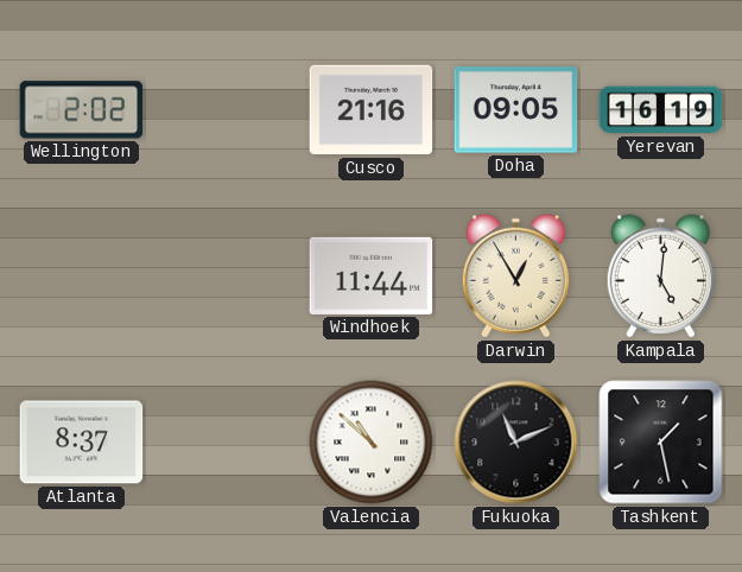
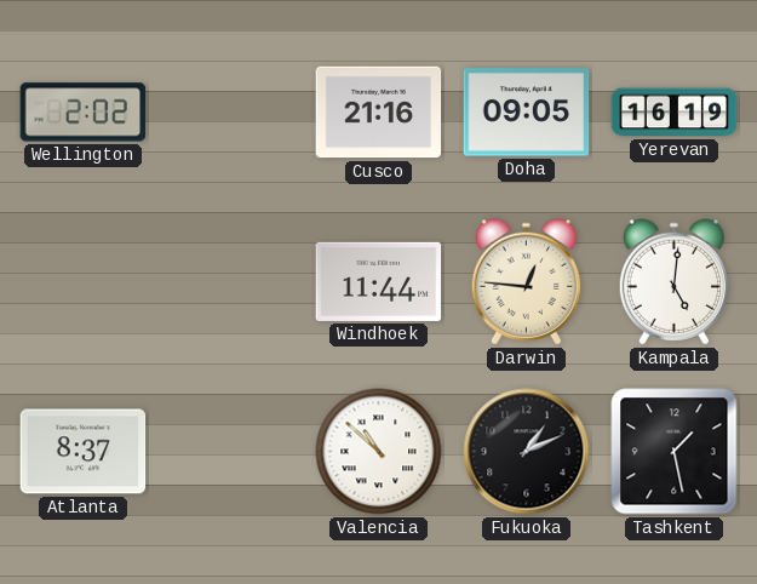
Darwin: 12:55 -> 12:46 (526, 282)
Fukuoka: 11:11 -> 1:11 (527, 452)
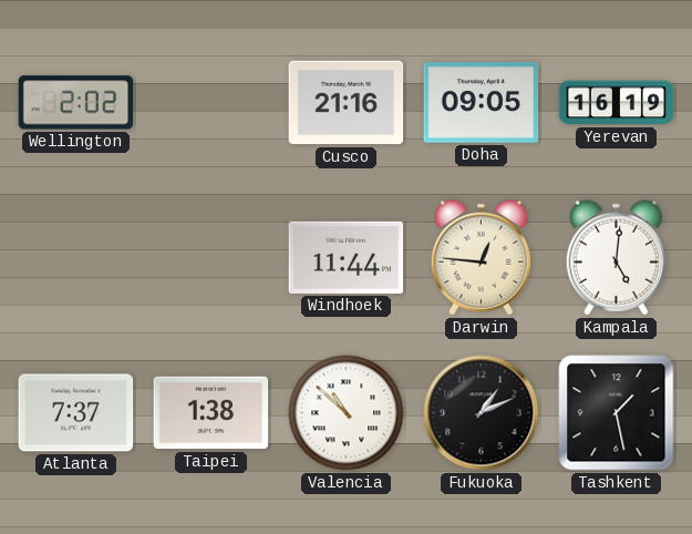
Atlanta: 8:37 -> 7:37 (76, 413)
Taipei: none -> 1:38 (211, 413)
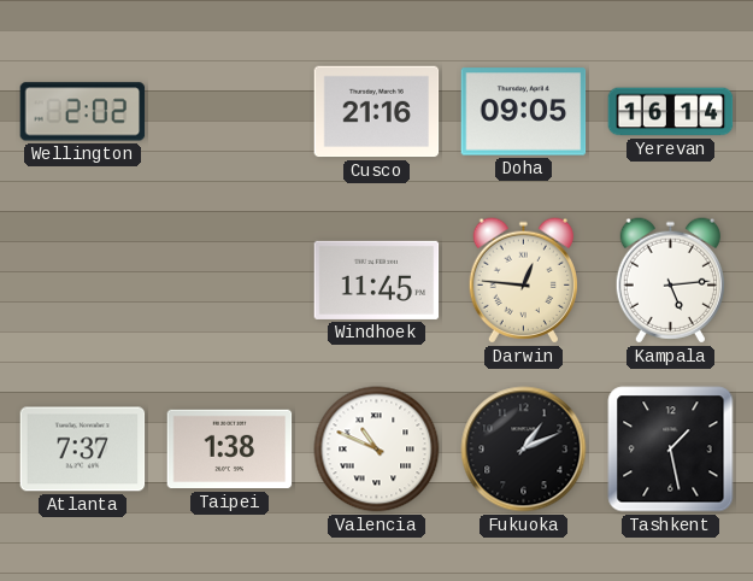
Yerevan: 16:19 -> 16:14 (671, 112)
Windhoek: 11:44 -> 11:45 (377, 280)
Kampala: 5:01 -> 5:14 (670, 281)
Valencia: 10:52 -> 10:49 (377, 450)
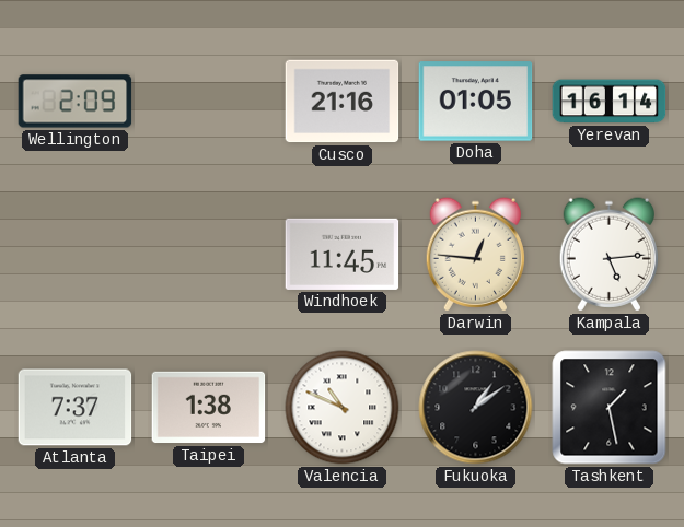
Wellington: 2:02 -> 2:09 (76, 102)
Doha: 09:05 -> 01:05 (476, 102)
Fukuoka: 1:11 -> 1:09 (476, 408)
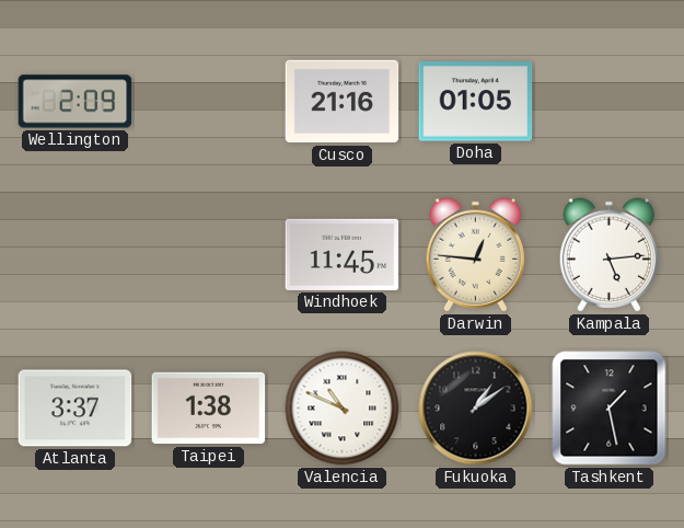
Yerevan: 16:14 -> none (610, 102)
Atlanta: 7:37 -> 3:37 (76, 409)
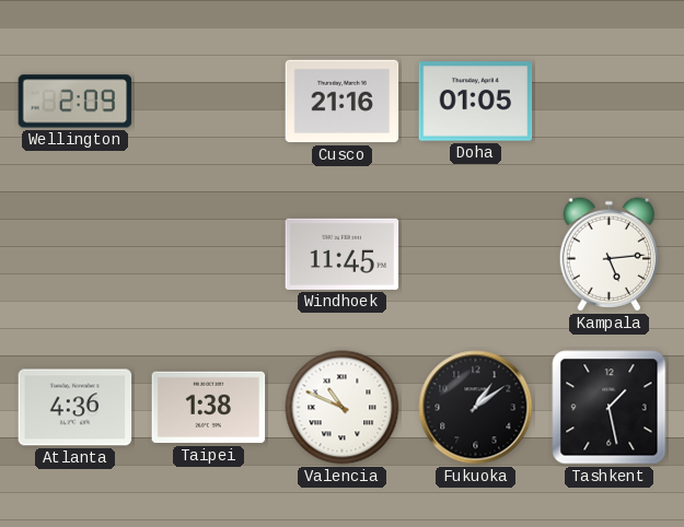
Darwin: 12:46 -> none (475, 255)
Atlanta: 3:37 -> 4:36 (76, 408)
